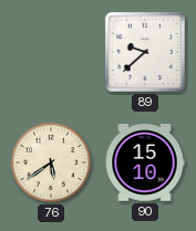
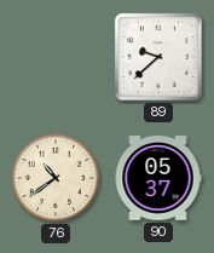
76: 5:39 -> 10:39 (56, 178)
90: 15:10 -> 05:37 (158, 178)
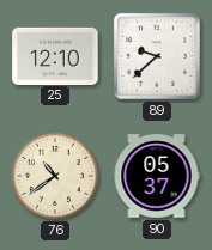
25: none -> 12:10 (55, 55)
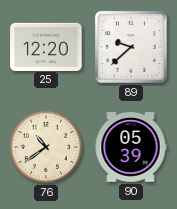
25: 12:10 -> 12:20 (46, 46)
90: 05:37 -> 05:39 (131, 147)
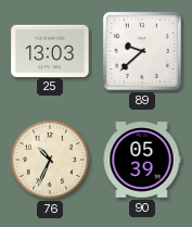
25: 12:20 -> 13:03 (50, 50)
76: 10:39 -> 10:34 (50, 160)
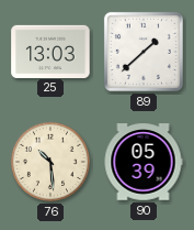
89: 9:38 -> 1:38 (144, 52)
76: 10:34 -> 10:29 (50, 162)
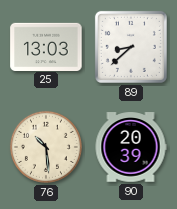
89: 1:38 -> 8:38 (131, 47)
90: 05:39 -> 20:39 (131, 147)
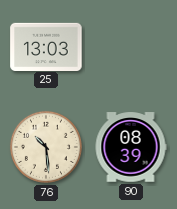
89: 8:38 -> none (131, 47)
90: 20:39 -> 08:39 (131, 147)
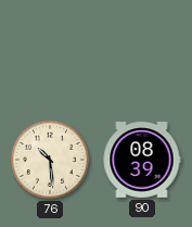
25: 13:03 -> none (46, 46)
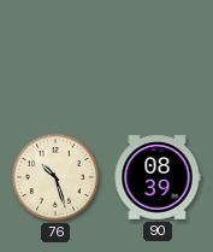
76: 10:29 -> 10:27 (55, 177)
